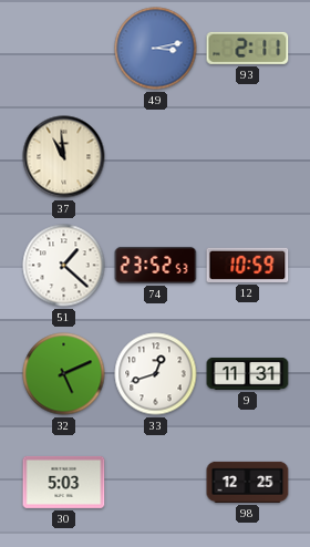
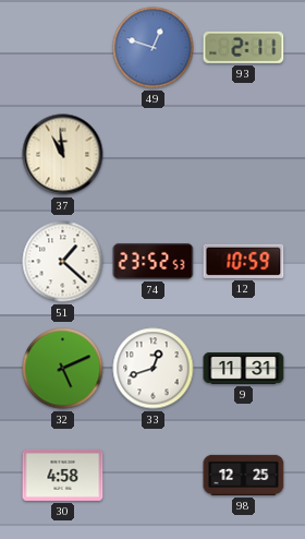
49: 3:13 -> 12:48 (154, 48)
30: 5:03 -> 4:58 (63, 475)
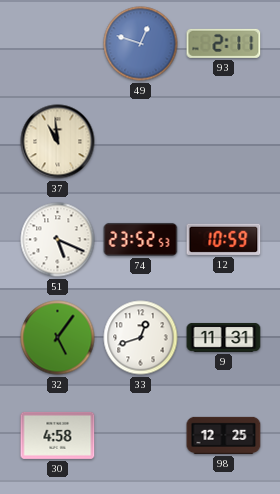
51: 1:22 -> 5:19 (58, 240)
32: 5:11 -> 5:06 (58, 338)
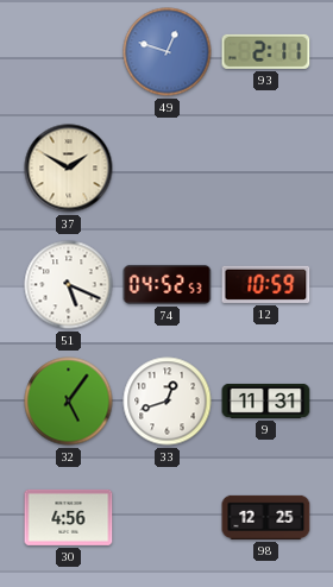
37: 10:59 -> 1:50 (69, 169)
74: 23:52 -> 04:52 (168, 284)
30: 4:58 -> 4:56 (69, 517)
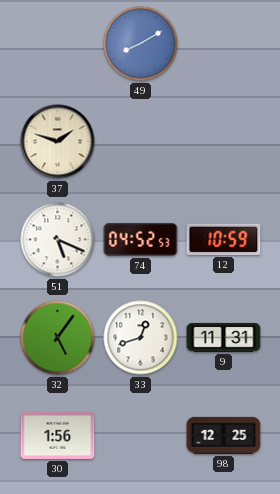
49: 12:48 -> 8:10 (141, 44)
93: 2:11 -> none (266, 51)
37: 1:50 -> 1:48 (58, 142)
30: 4:56 -> 1:56 (58, 435)
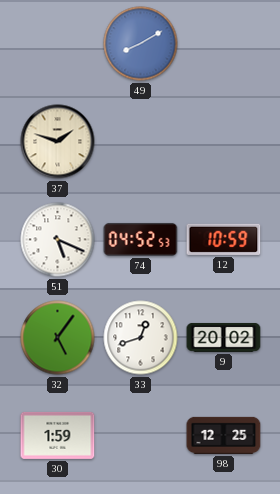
9: 11:31 -> 20:02 (224, 337)
30: 1:56 -> 1:59 (58, 435)
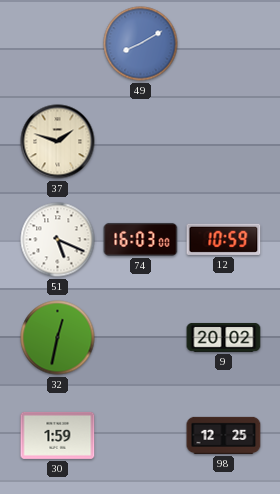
74: 04:52 -> 16:03 (141, 239)
32: 5:06 -> 12:32 (58, 338)
33: 12:42 -> none (141, 338)
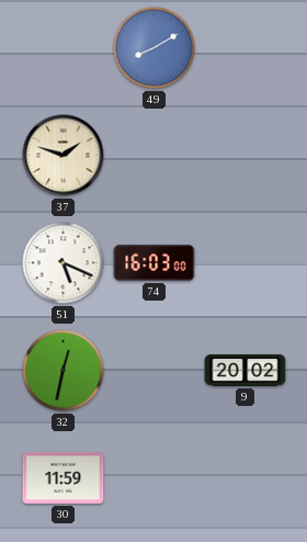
12: 10:59 -> none (224, 239)
30: 1:59 -> 11:59 (64, 477)
98: 12:25 -> none (224, 435)
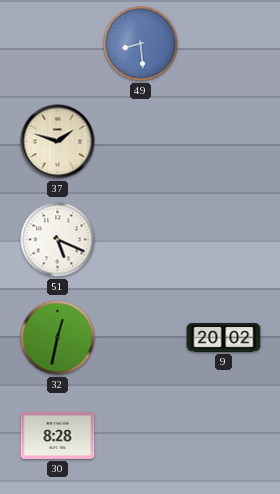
49: 8:10 -> 8:29 (141, 44)
74: 16:03 -> none (155, 262)
30: 11:59 -> 8:28 (58, 435)
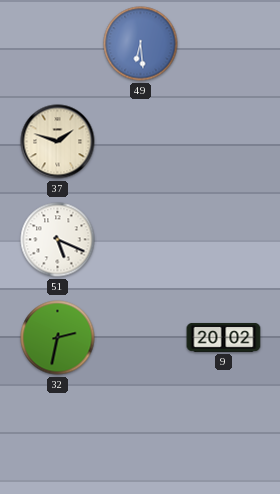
49: 8:29 -> 6:29 (141, 44)
32: 12:32 -> 2:32 (58, 338)
30: 8:28 -> none (58, 435)
